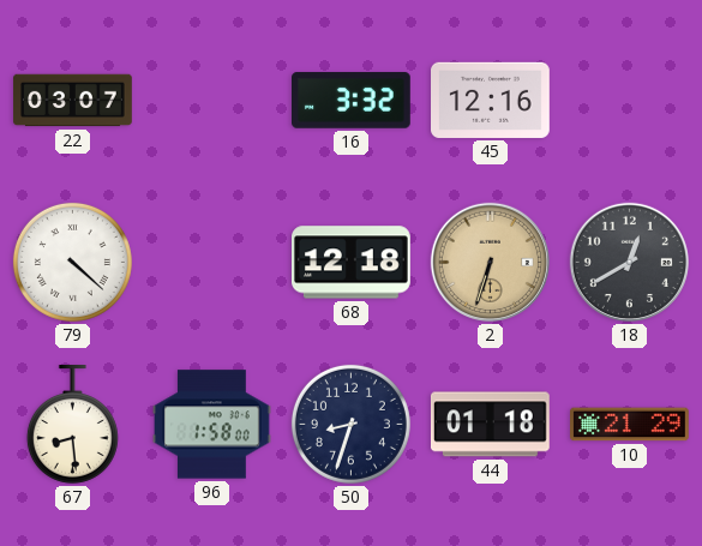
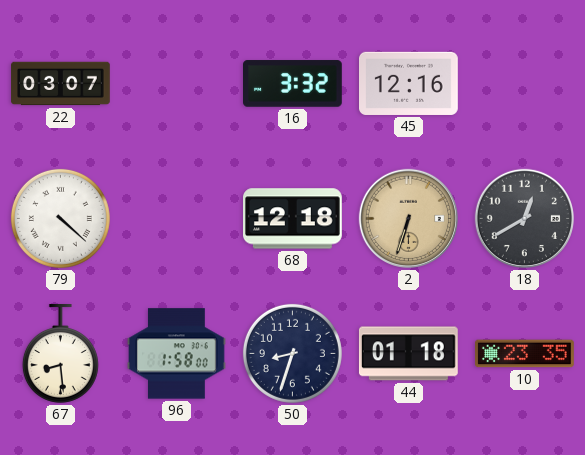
10: 21:29 -> 23:35 (525, 354)
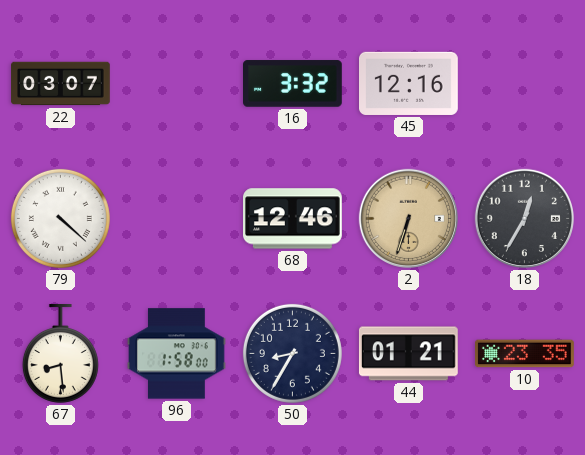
68: 12:18 -> 12:46 (293, 219)
18: 12:40 -> 12:35 (524, 218)
50: 8:33 -> 8:35 (292, 353)
44: 01:18 -> 01:21 (408, 354)
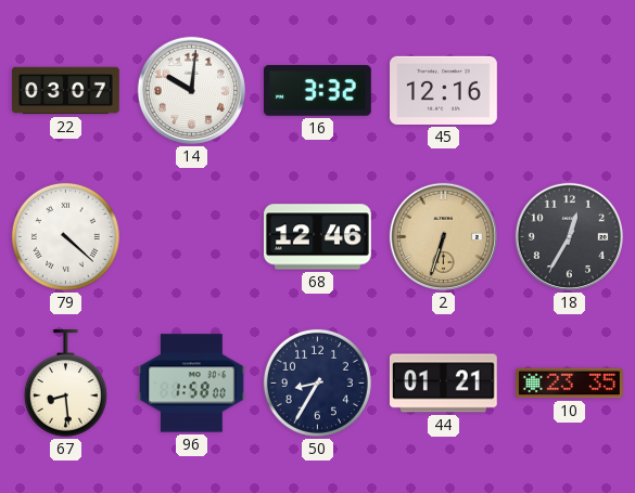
14: none -> 10:01 (191, 90)
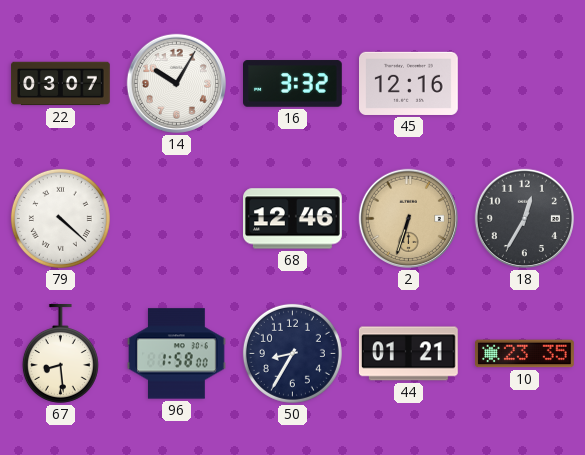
14: 10:01 -> 10:05 (176, 83)
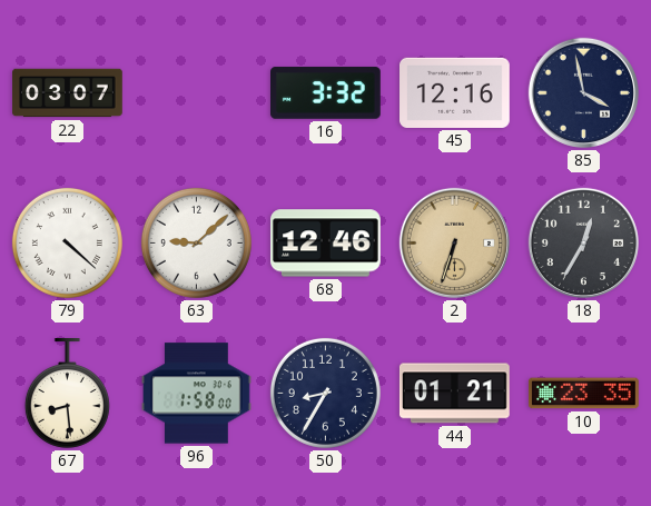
14: 10:05 -> none (176, 83)
85: none -> 3:58 (583, 92)
63: none -> 9:08 (196, 242)
